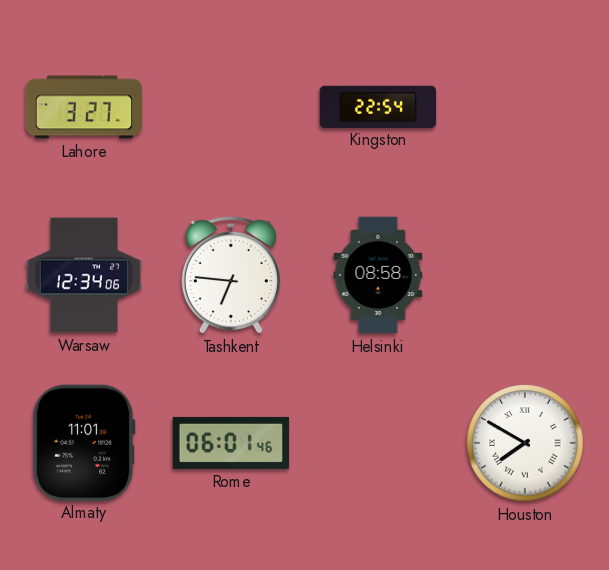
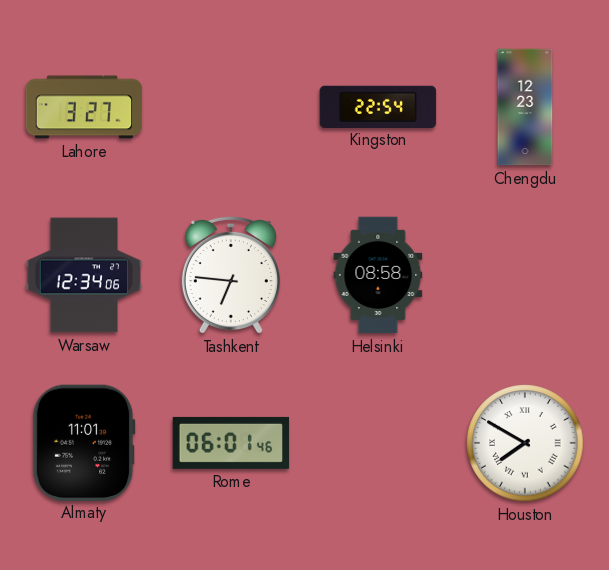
Chengdu: none -> 12:23 (525, 107)
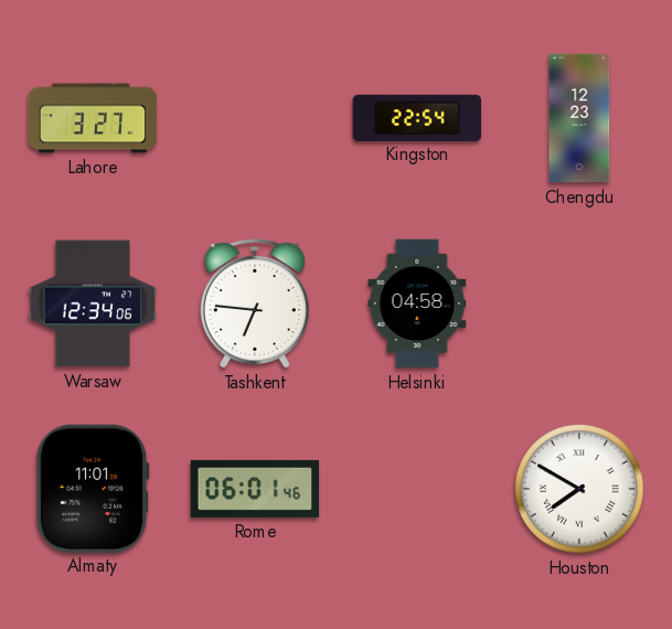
Helsinki: 08:58 -> 04:58 (417, 303)
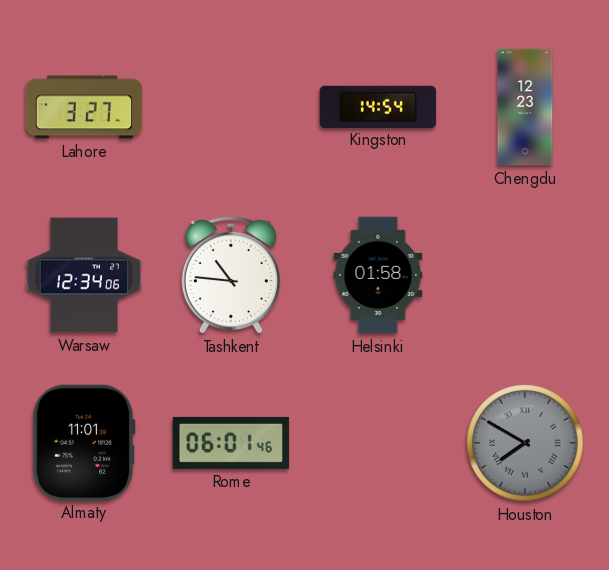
Kingston: 22:54 -> 14:54 (378, 106)
Tashkent: 6:46 -> 10:46 (231, 275)
Helsinki: 04:58 -> 01:58 (378, 275)
Houston dial: white -> grey (525, 443)
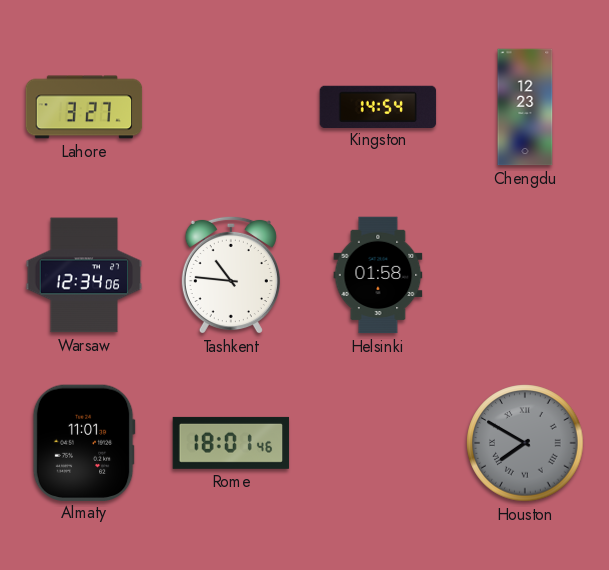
Rome: 06:01 -> 18:01 (231, 443)
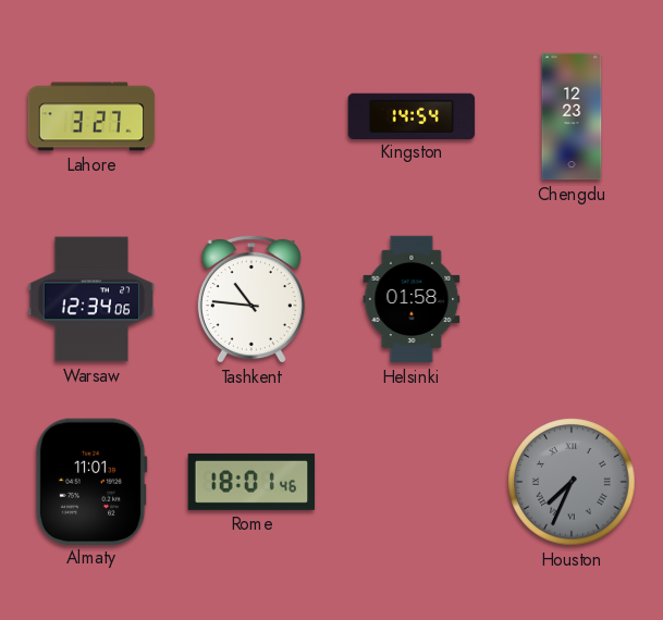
Houston: 7:50 -> 7:34 (572, 482)
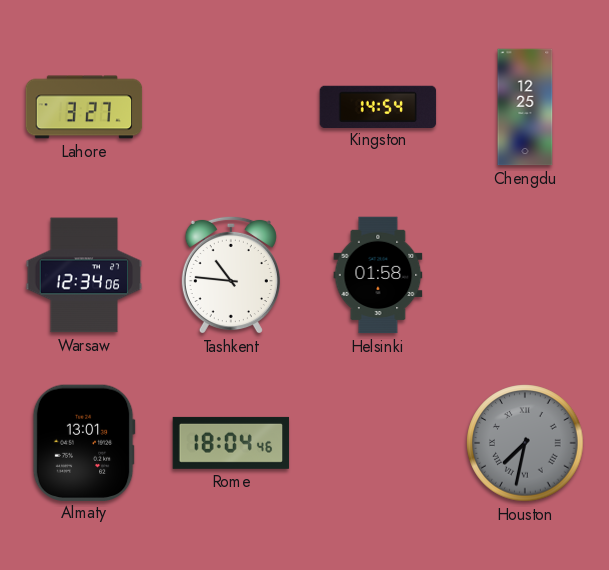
Chengdu: 12:23 -> 12:25 (525, 107)
Almaty: 11:01 -> 13:01 (84, 442)
Rome: 18:01 -> 18:04 (231, 443)
Houston: 7:34 -> 7:32 (525, 443)
